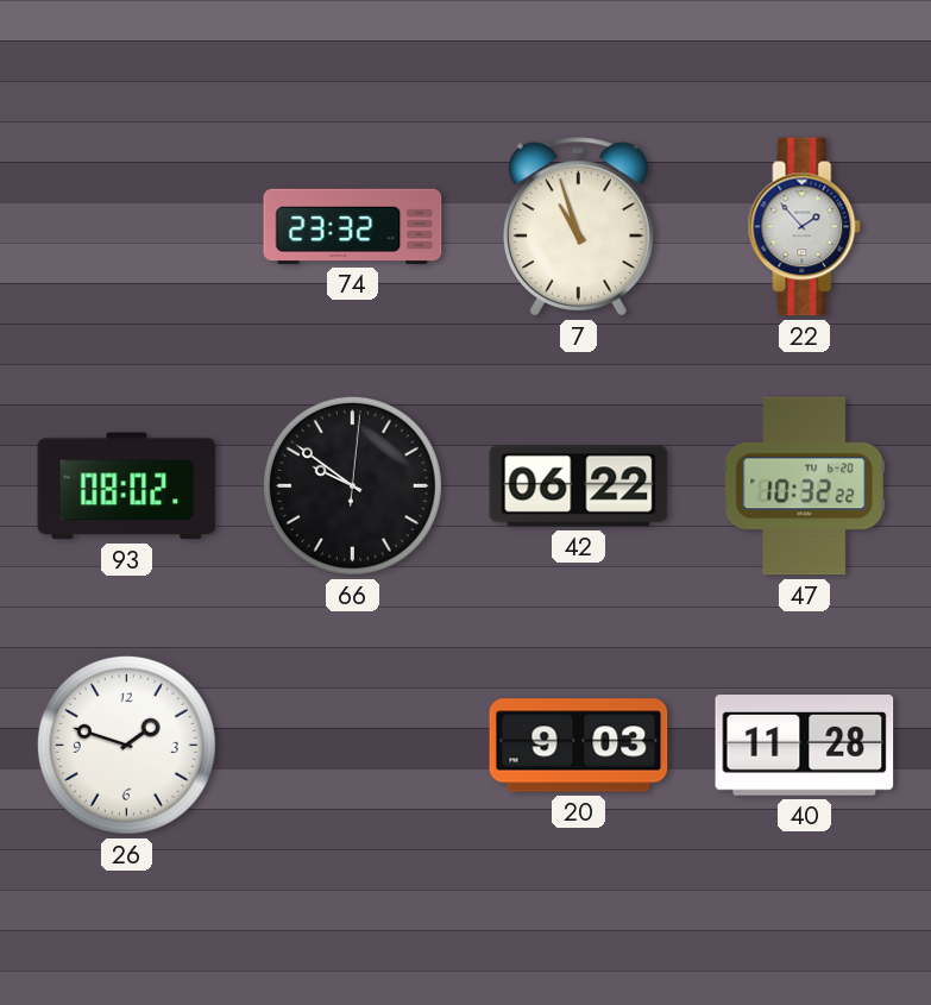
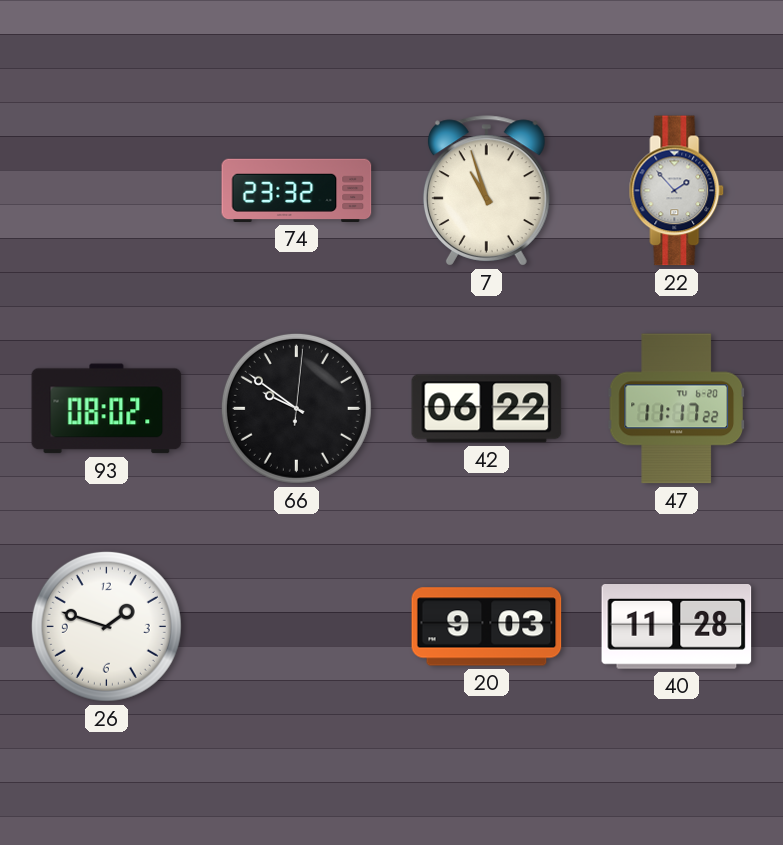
47: 10:32 -> 11:17 (676, 409)
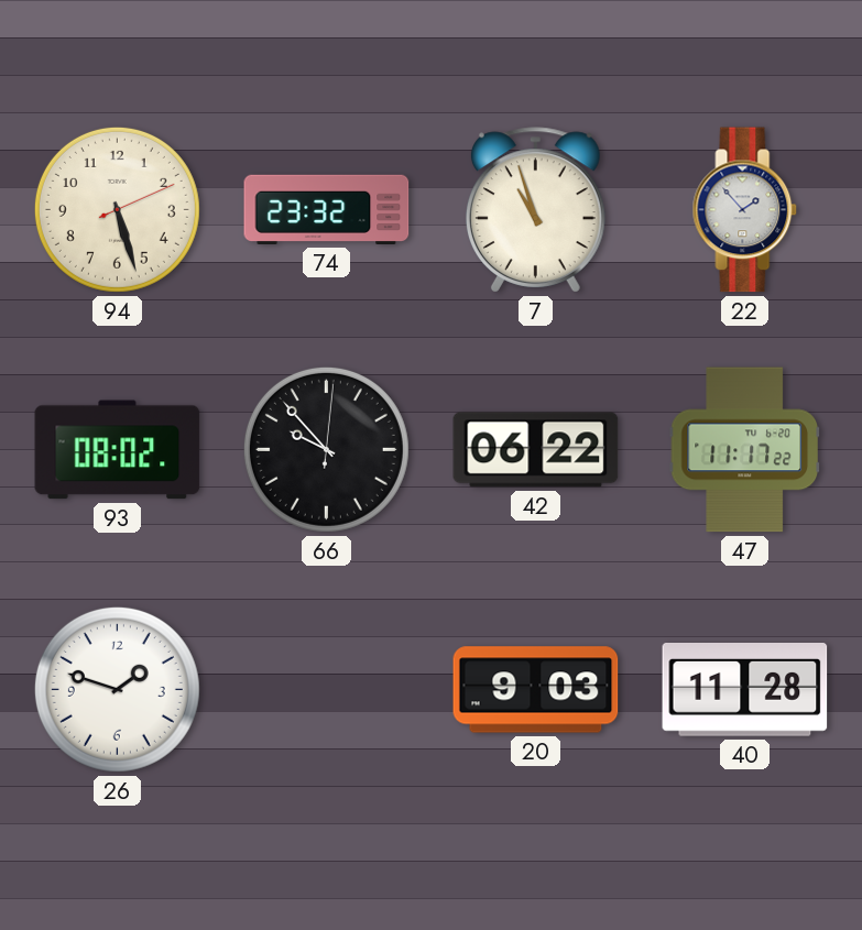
94: none -> 5:27 (117, 209)
66: 9:51 -> 9:53 (326, 449)
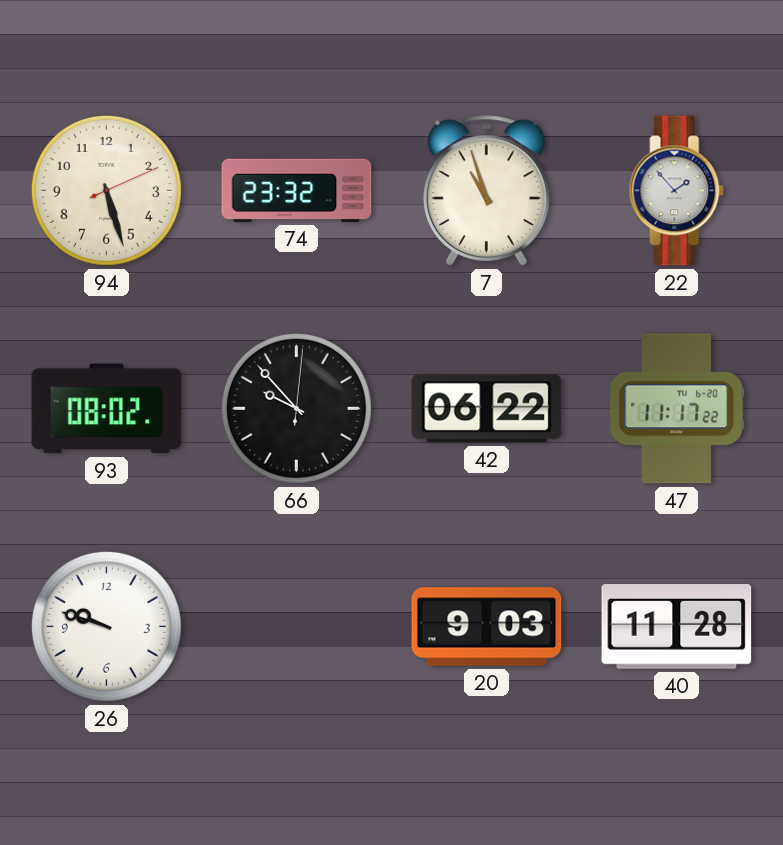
26: 1:48 -> 9:48 (106, 626)
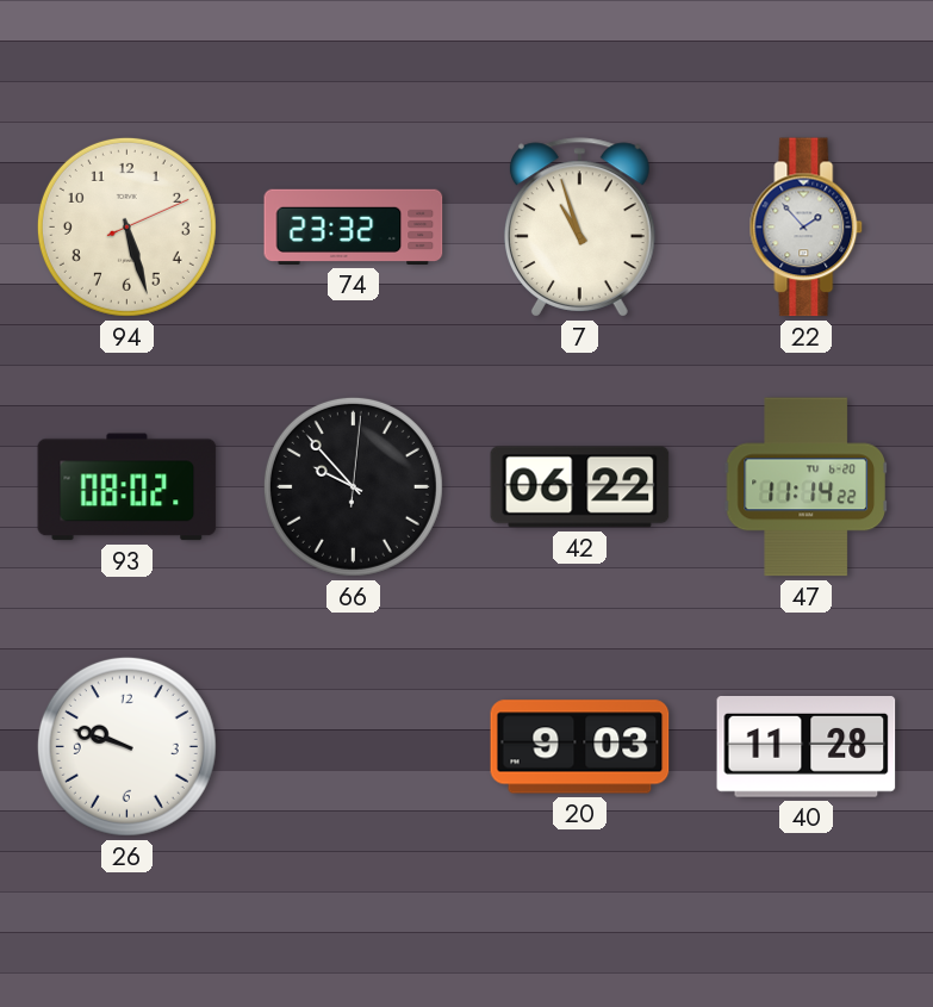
47: 11:17 -> 11:14 (806, 487)
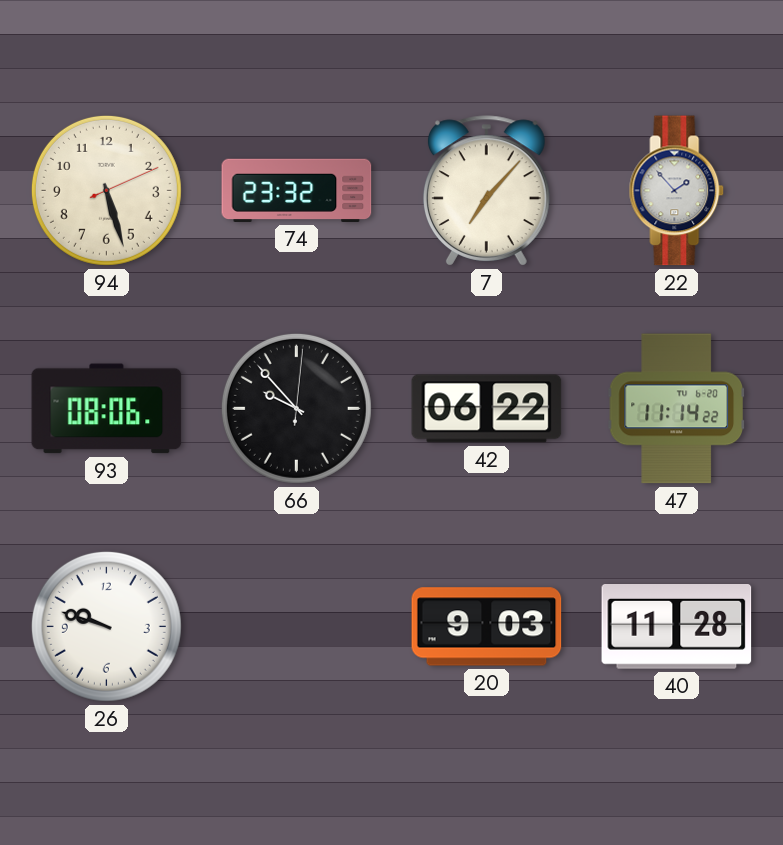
7: 10:57 -> 7:07 (486, 191)
93: 08:02 -> 08:06 (107, 409)
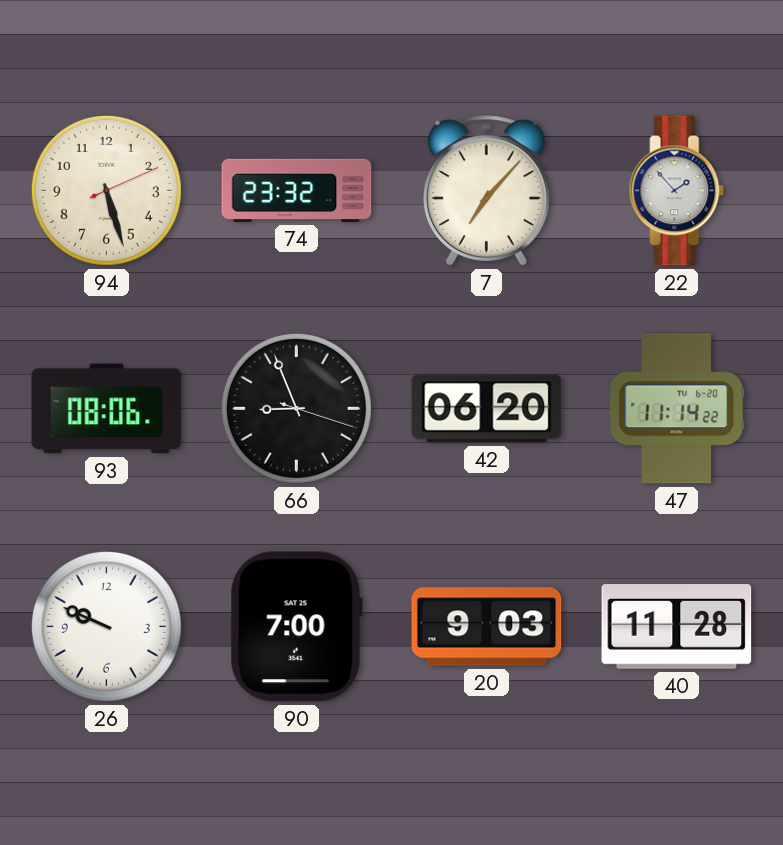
66: 9:53 -> 8:56 (296, 408)
42: 06:22 -> 06:20 (487, 409)
26: 9:48 -> 9:49 (106, 626)
90: none -> 7:00 (296, 627)
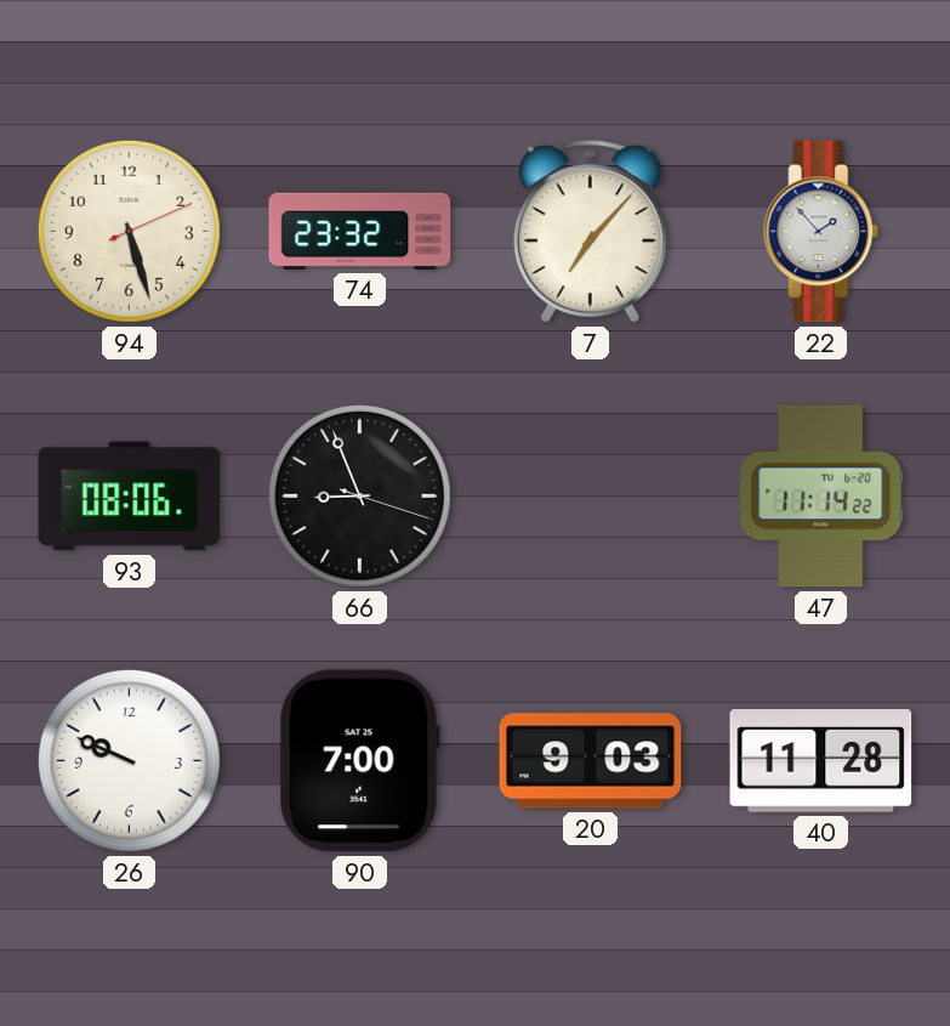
42: 06:20 -> none (487, 409)
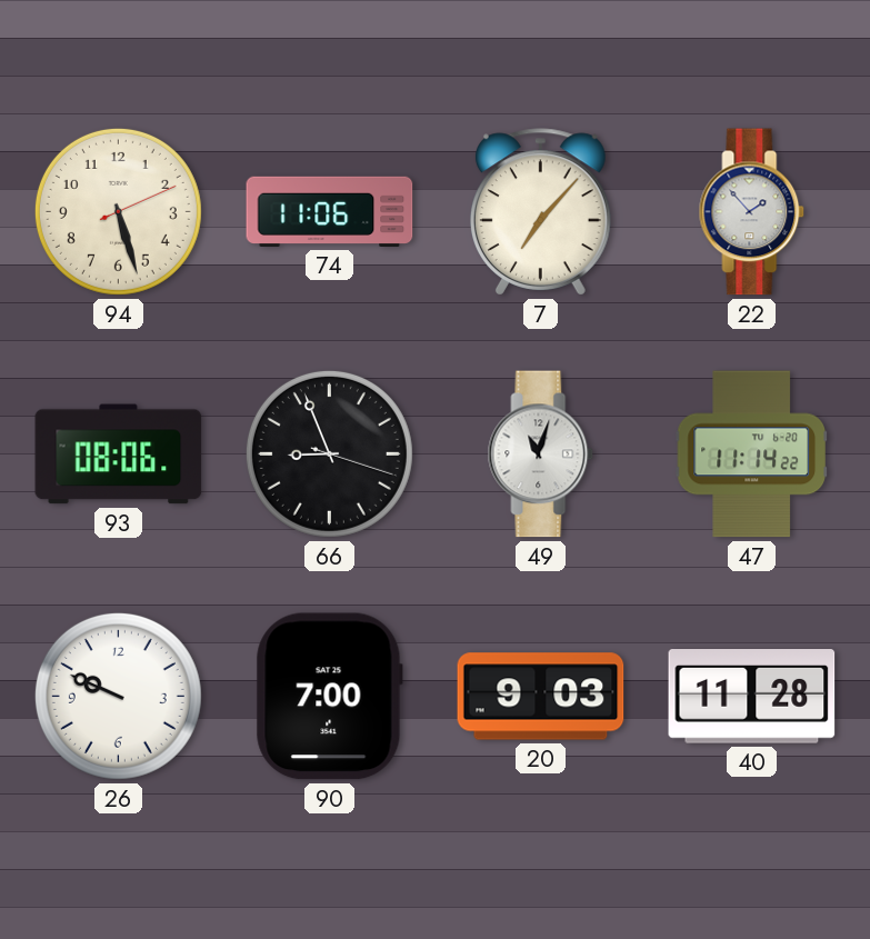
74: 23:32 -> 11:06 (330, 211)
49: none -> 11:03 (541, 454)
